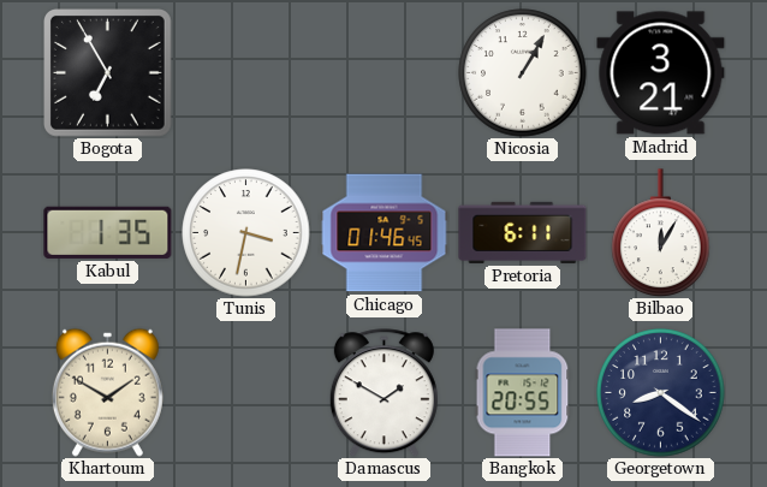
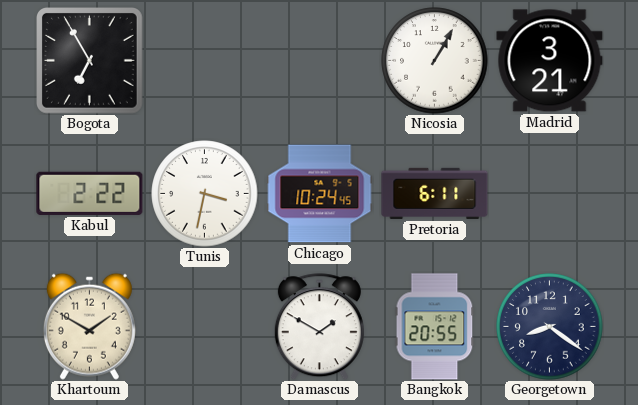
Kabul: 1:35 -> 2:22 (90, 193)
Chicago: 01:46 -> 10:24 (320, 194)
Bilbao: 12:05 -> none (661, 233)
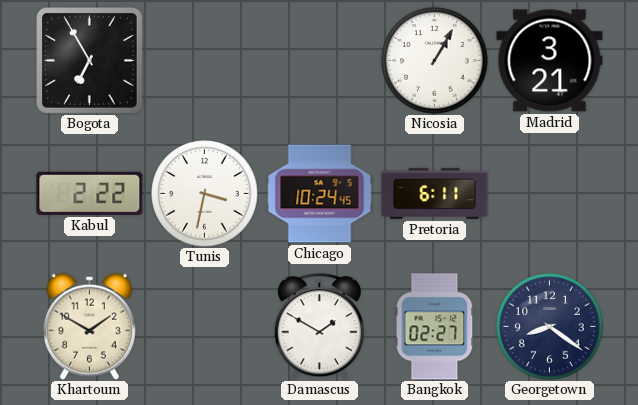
Bangkok: 20:55 -> 02:27 (435, 327)
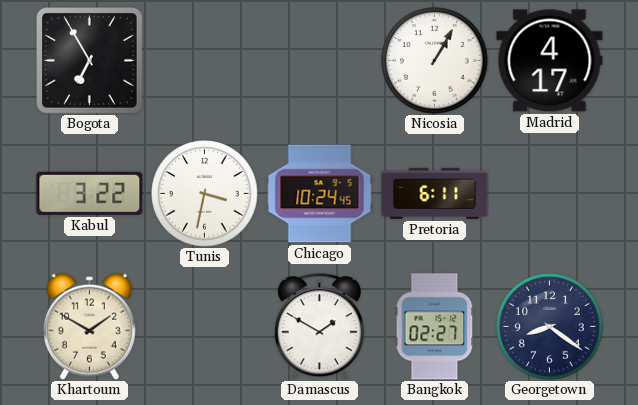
Madrid: 3:21 -> 4:17 (550, 61)
Kabul: 2:22 -> 3:22 (90, 193)
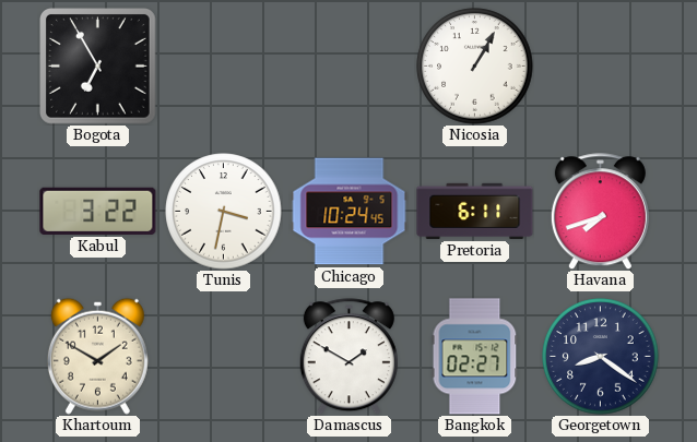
Madrid: 4:17 -> none (550, 61)
Havana: none -> 7:42 (600, 212)
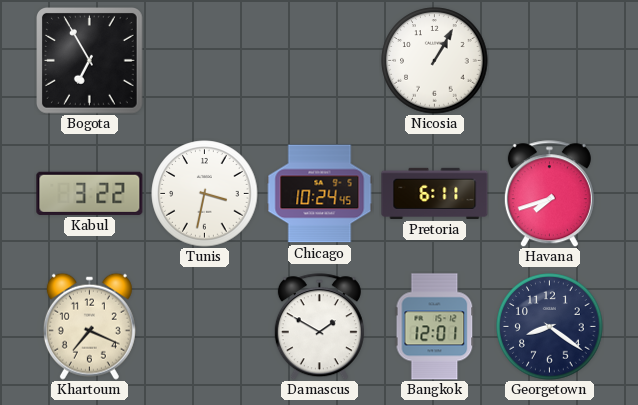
Khartoum: 1:50 -> 7:19 (89, 326)
Bangkok: 02:27 -> 12:01 (435, 327)
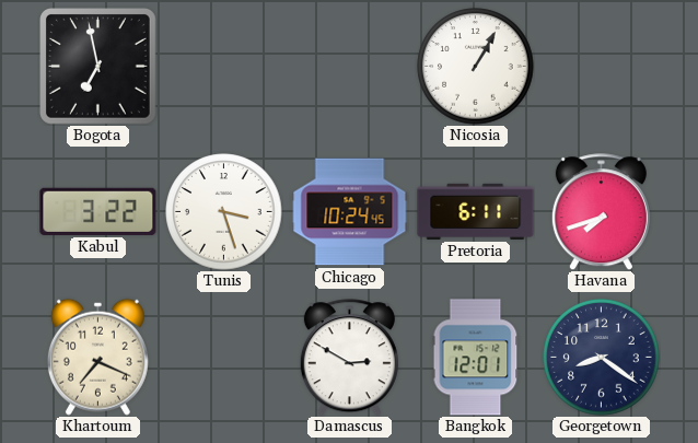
Bogota: 6:55 -> 6:58 (98, 67)
Tunis: 3:32 -> 3:27 (224, 212)
Damascus: 1:50 -> 2:50 (349, 358)
